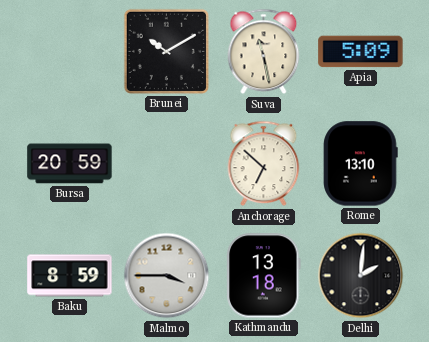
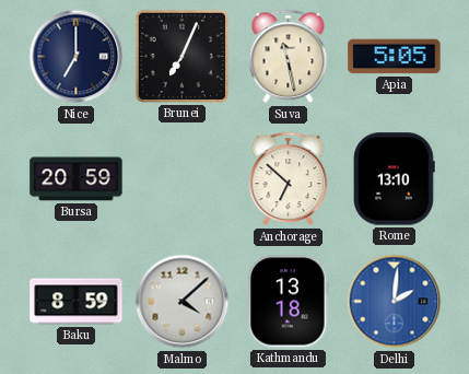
Nice: none -> 7:00 (77, 57)
Brunei: 10:10 -> 7:04 (181, 56)
Apia: 5:09 -> 5:05 (395, 57)
Malmo: 3:45 -> 4:08 (183, 302)
Delhi dial: black -> blue (395, 302)
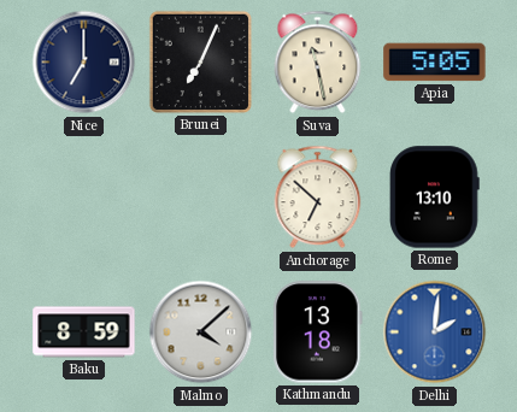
Bursa: 20:59 -> none (77, 179)
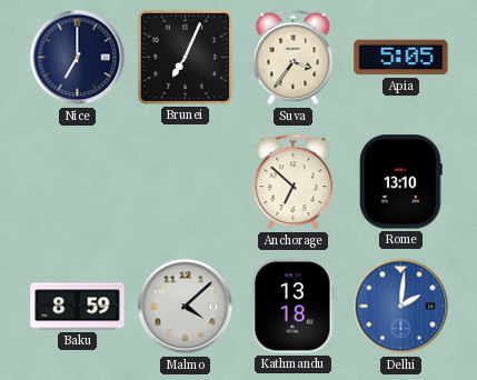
Suva: 11:28 -> 3:36 (294, 58)
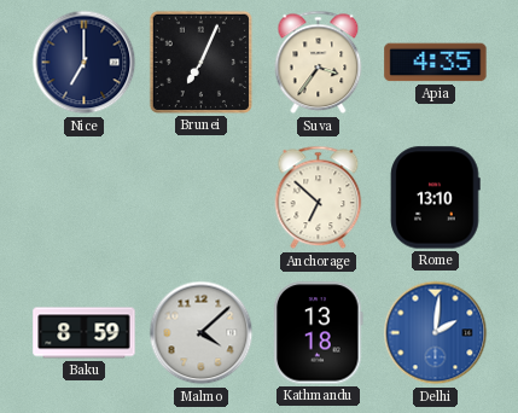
Apia: 5:05 -> 4:35 (436, 63)
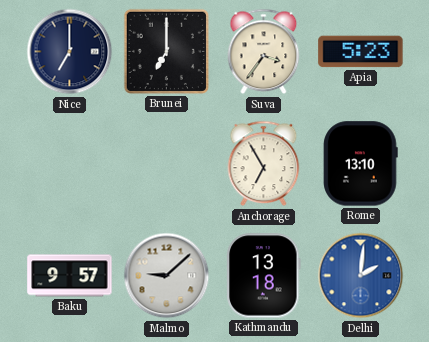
Brunei: 7:04 -> 7:00 (166, 51)
Apia: 4:35 -> 5:23 (361, 52)
Anchorage: 6:52 -> 6:55 (264, 164)
Baku: 8:59 -> 9:57 (70, 276)
Malmo: 4:08 -> 9:08 (167, 276)
